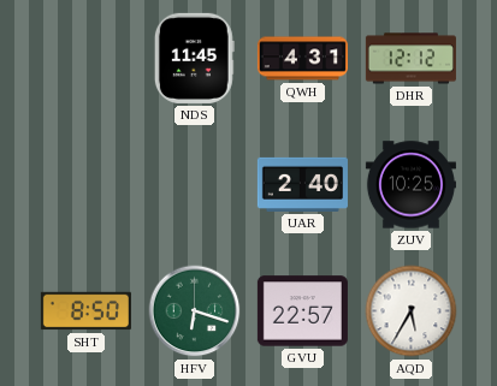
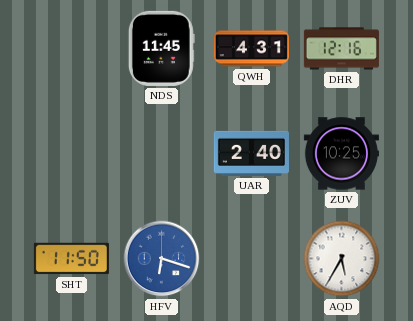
DHR: 12:12 -> 12:16 (341, 49)
SHT: 8:50 -> 11:50 (71, 259)
HFV dial: green -> blue (162, 259)
GVU: 22:57 -> none (302, 311)
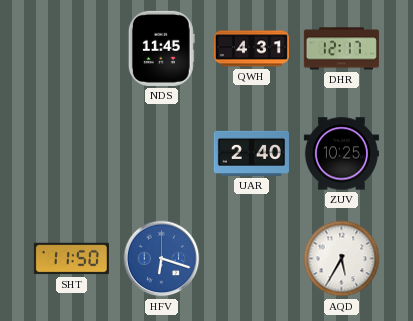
DHR: 12:16 -> 12:17 (341, 49)
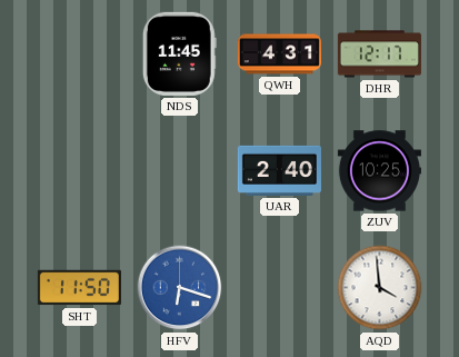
AQD: 5:35 -> 3:59 (380, 288)
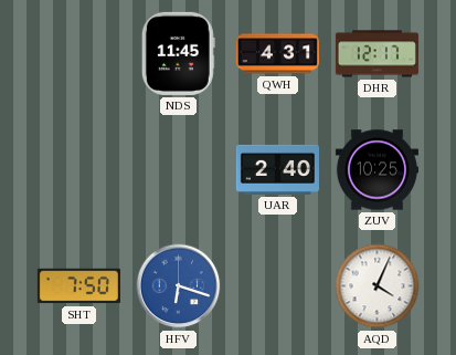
SHT: 11:50 -> 7:50 (78, 286)
AQD: 3:59 -> 4:04 (378, 286)
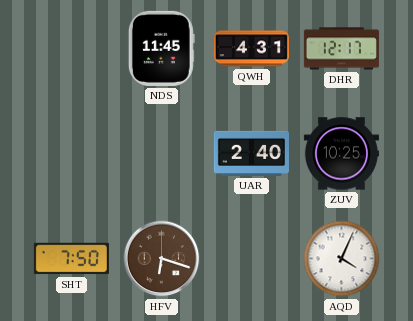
HFV dial: blue -> brown (162, 259)
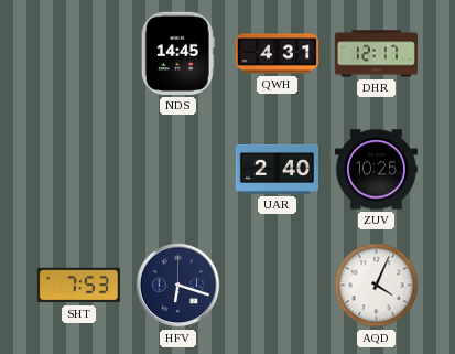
NDS: 11:45 -> 14:45 (177, 53)
SHT: 7:50 -> 7:53 (78, 286)
HFV dial: brown -> navy (178, 286)
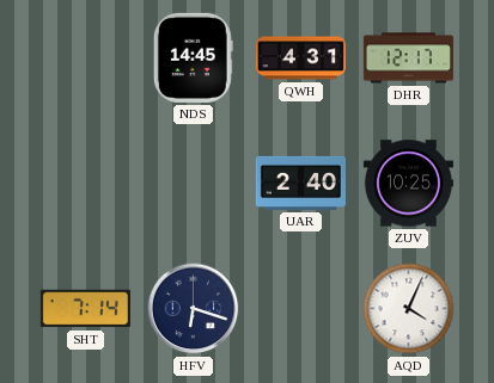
SHT: 7:53 -> 7:14 (85, 309)
